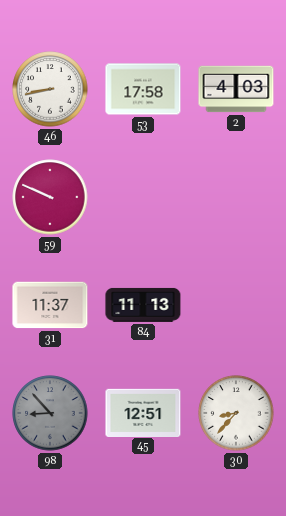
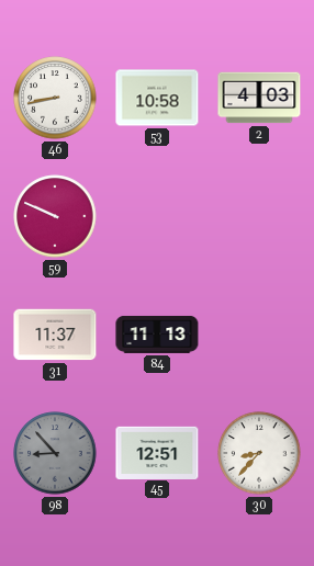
53: 17:58 -> 10:58 (157, 98)
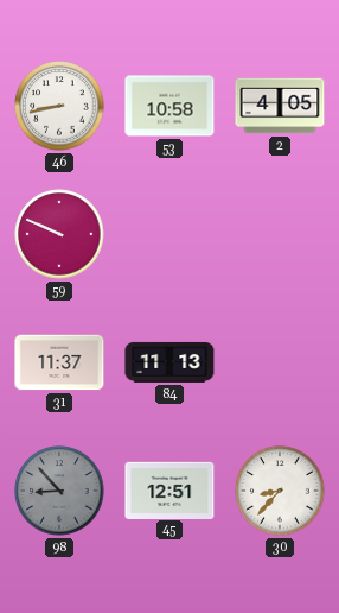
2: 4:03 -> 4:05 (280, 106)
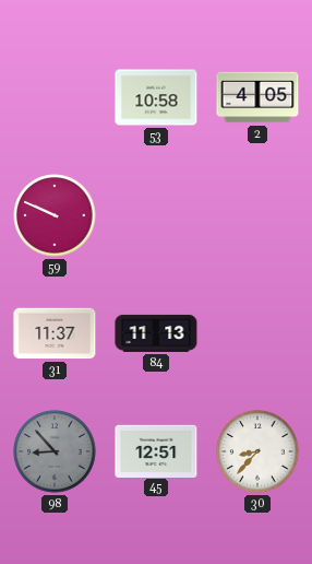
46: 8:43 -> none (59, 106)
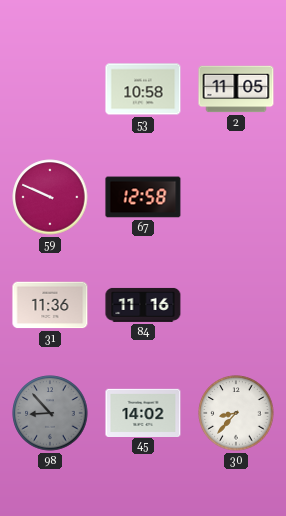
2: 4:05 -> 11:05 (236, 89)
67: none -> 12:58 (143, 197)
31: 11:37 -> 11:36 (50, 305)
84: 11:13 -> 11:16 (143, 305)
45: 12:51 -> 14:02 (143, 412)
